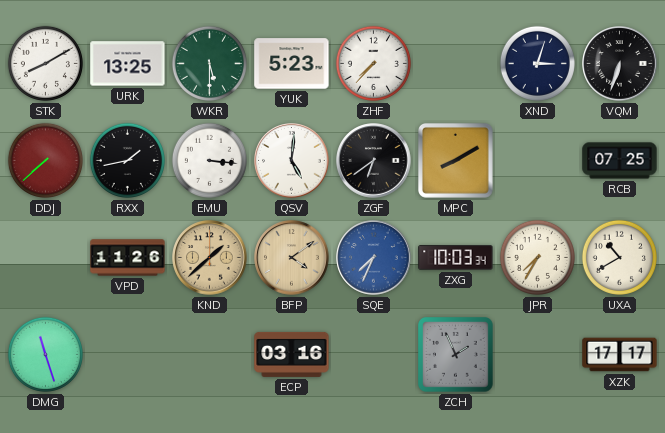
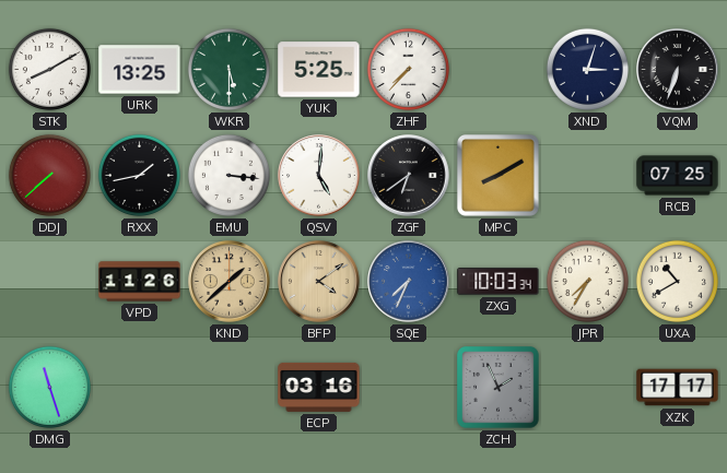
YUK: 5:23 -> 5:25 (319, 70)
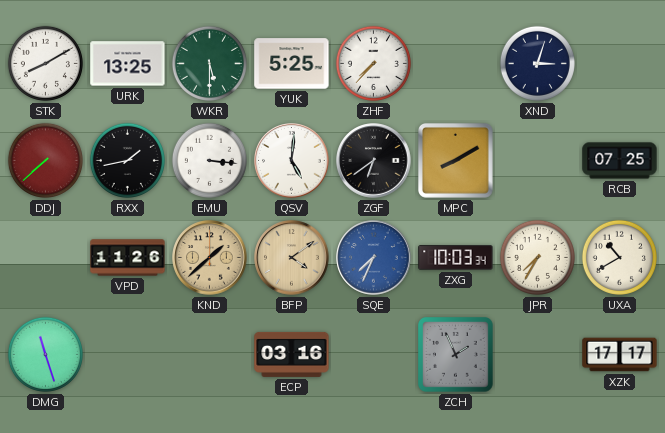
VQM: 6:33 -> none (678, 70)
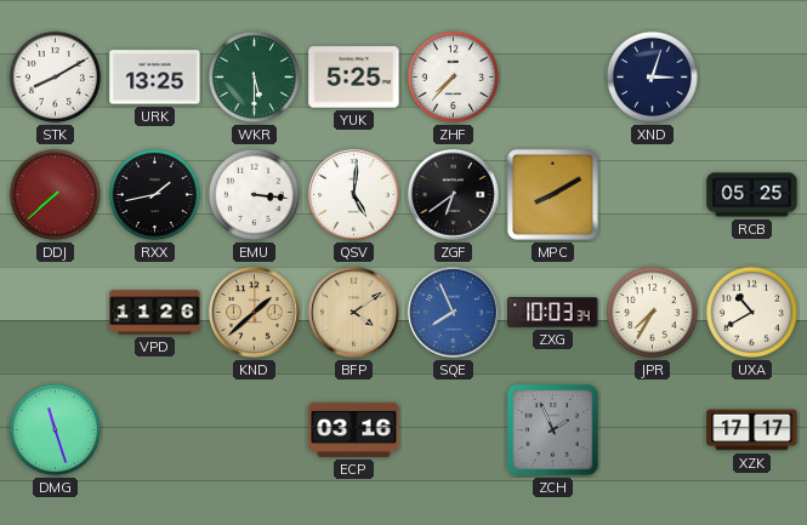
RCB: 07:25 -> 05:25 (752, 195)
SQE: 7:34 -> 7:56 (454, 313)
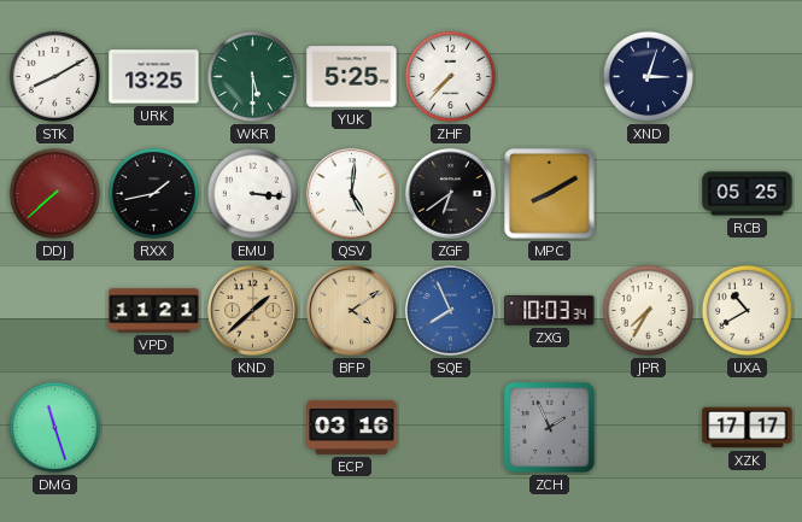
VPD: 11:26 -> 11:21 (154, 311)
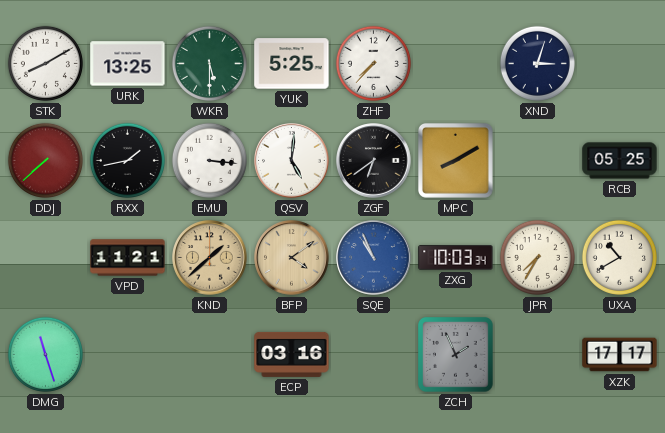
SQE: 7:56 -> 10:56 (374, 258)
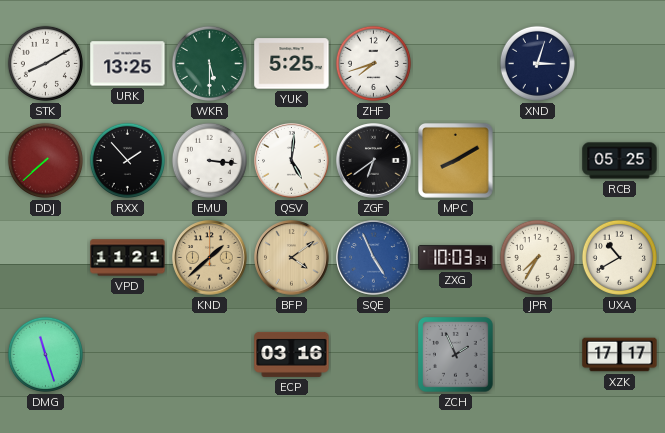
ZHF: 7:37 -> 7:42 (373, 63)
RXX: 1:43 -> 1:53 (127, 160)
SQE: 10:56 -> 4:56 (374, 258)
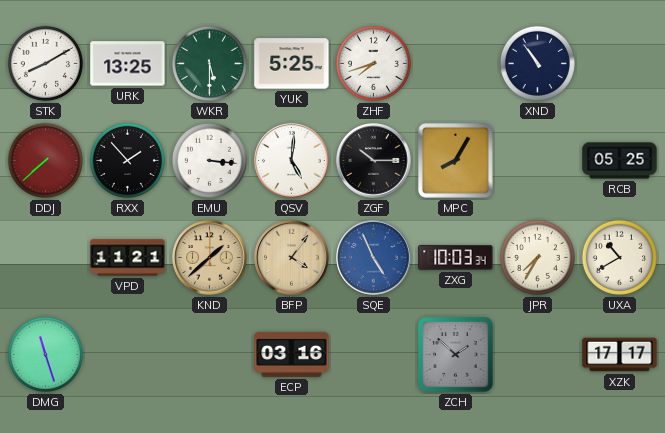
XND: 3:03 -> 10:54 (537, 63)
ZGF: 6:39 -> 10:15 (374, 161)
MPC: 8:10 -> 8:05 (455, 160)
BFP: 4:09 -> 4:06 (292, 258)
ZCH: 1:56 -> 1:52 (456, 355)
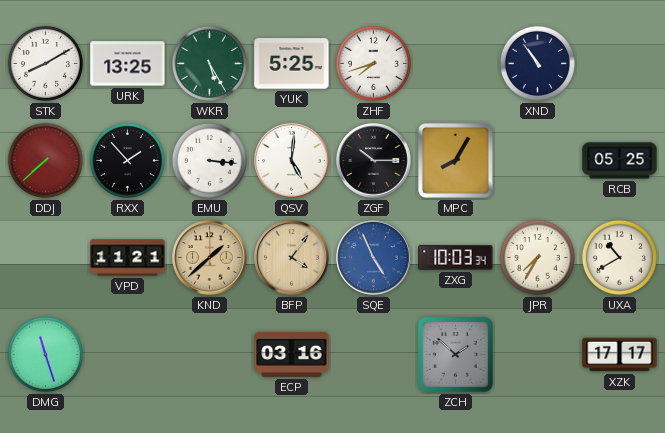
WKR: 5:30 -> 5:25 (209, 63)
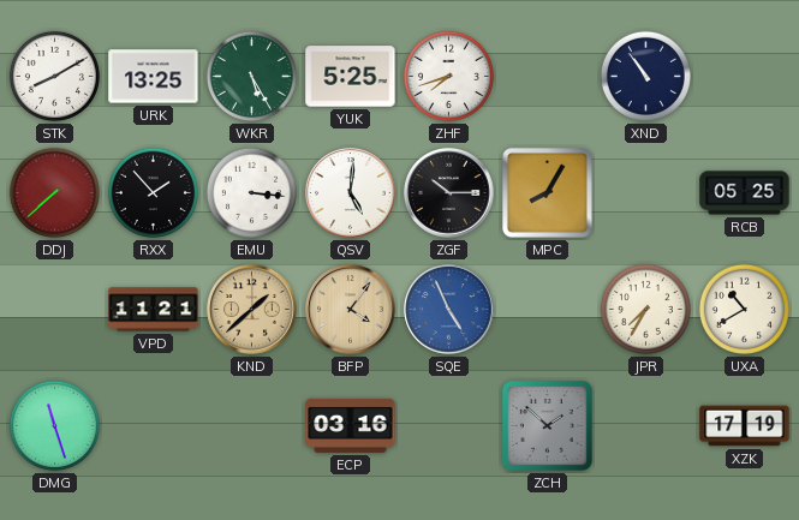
ZXG: 10:03 -> none (456, 258)
XZK: 17:17 -> 17:19 (745, 426)
